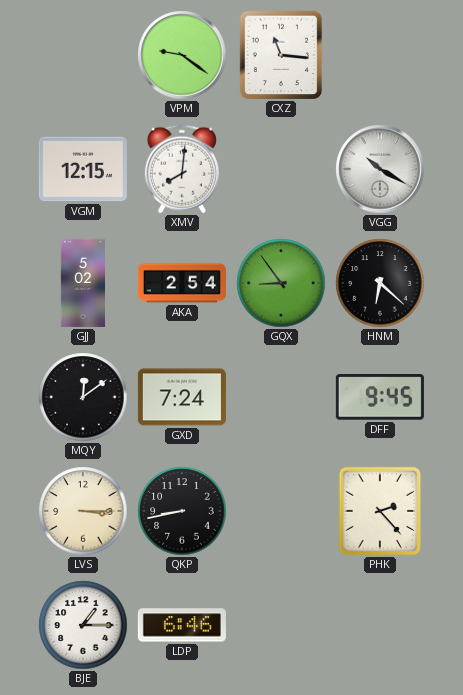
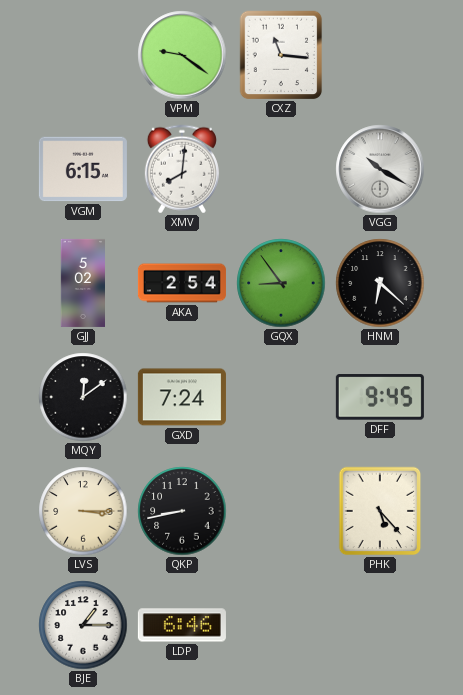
VGM: 12:15 -> 6:15 (83, 169)
PHK: 2:23 -> 5:23 (380, 511)
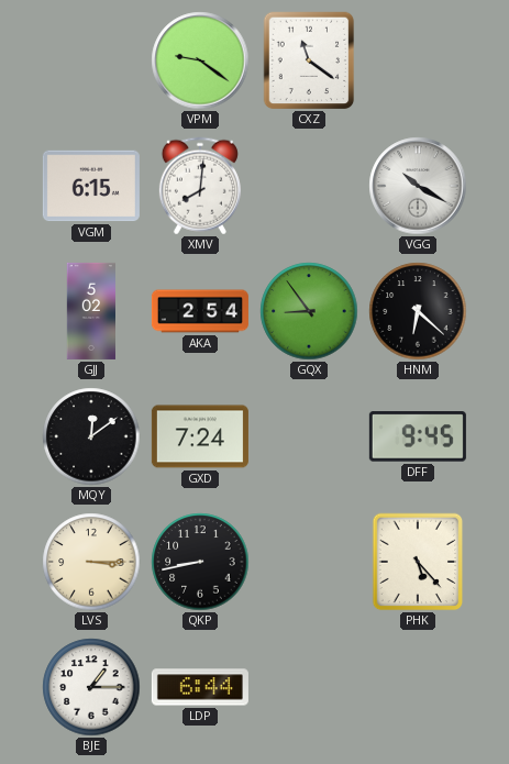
CXZ: 11:16 -> 11:21 (309, 60)
LDP: 6:46 -> 6:44 (200, 687)
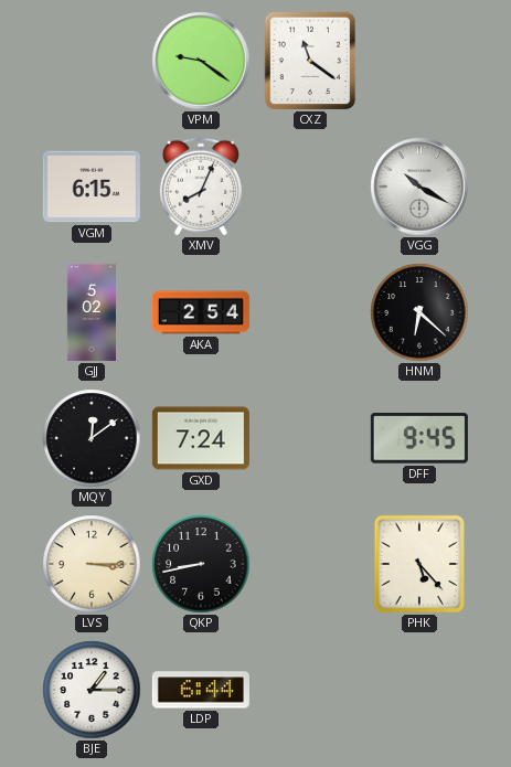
XMV: 8:01 -> 8:04 (201, 187)
GQX: 8:54 -> none (309, 311)
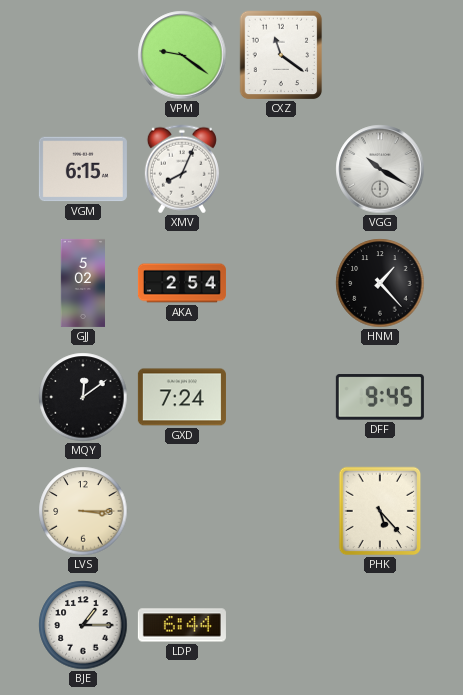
HNM: 6:22 -> 1:23 (380, 283)
QKP: 8:43 -> none (201, 564)
